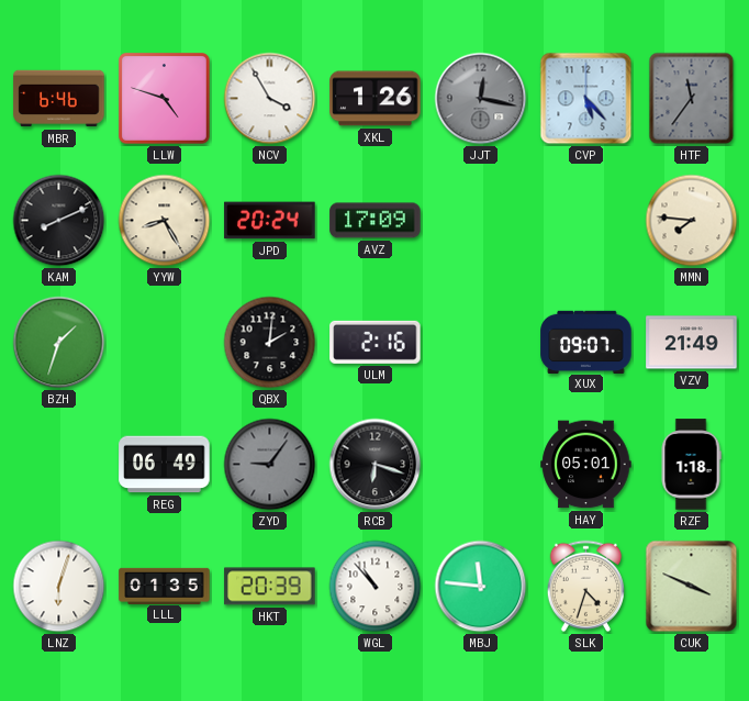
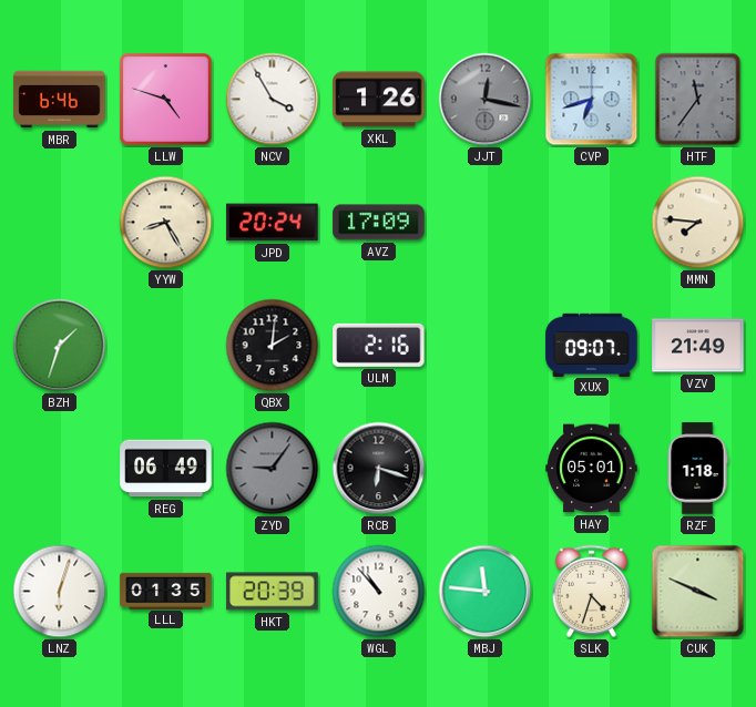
CVP: 5:23 -> 6:42 (592, 100)
KAM: 8:11 -> none (59, 221)
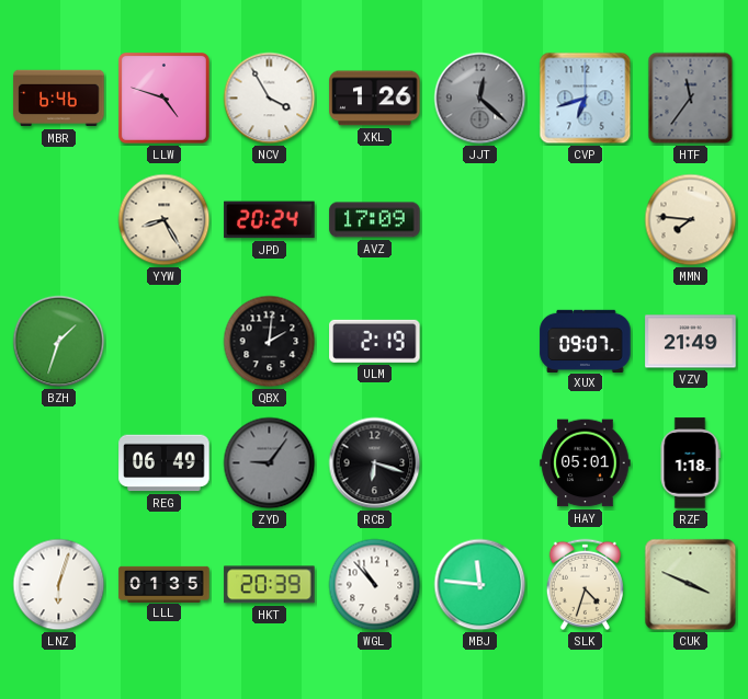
JJT: 12:17 -> 12:22 (480, 99)
ULM: 2:16 -> 2:19 (375, 341)
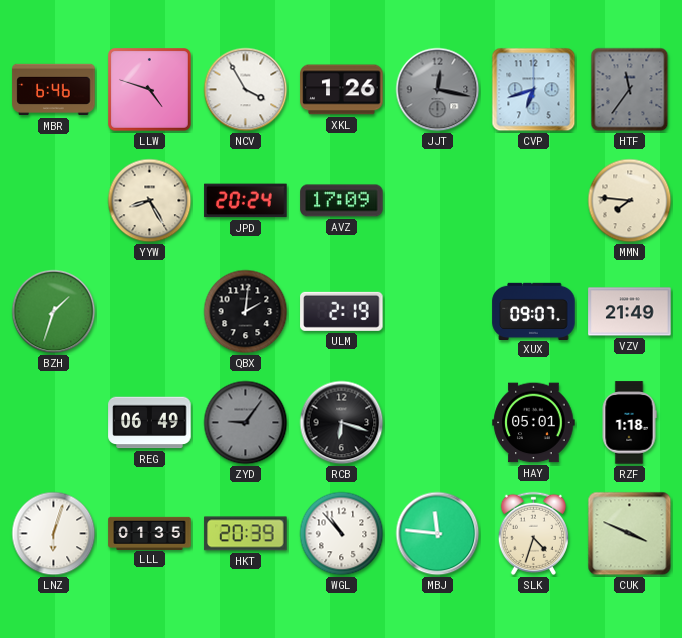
JJT: 12:22 -> 12:17 (438, 90)
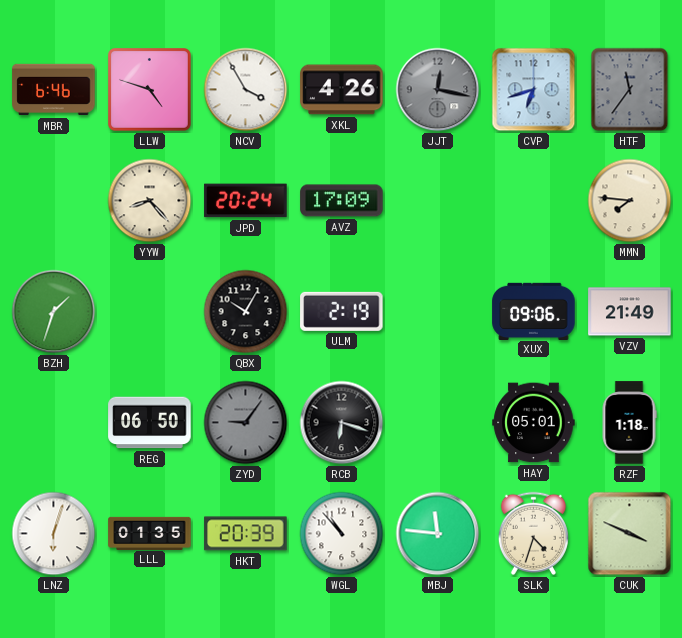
XKL: 1:26 -> 4:26 (342, 90)
YYW: 8:25 -> 8:23 (150, 201)
QBX: 2:01 -> 10:05 (246, 312)
XUX: 09:07 -> 09:06 (534, 311)
REG: 06:49 -> 06:50 (150, 423)
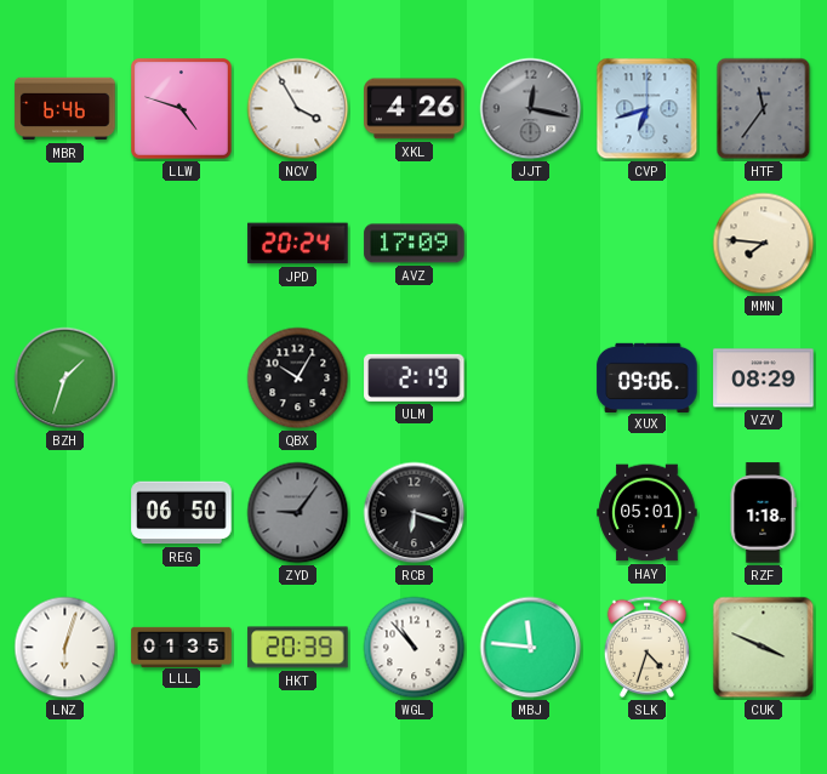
YYW: 8:23 -> none (150, 201)
VZV: 21:49 -> 08:29 (764, 379)
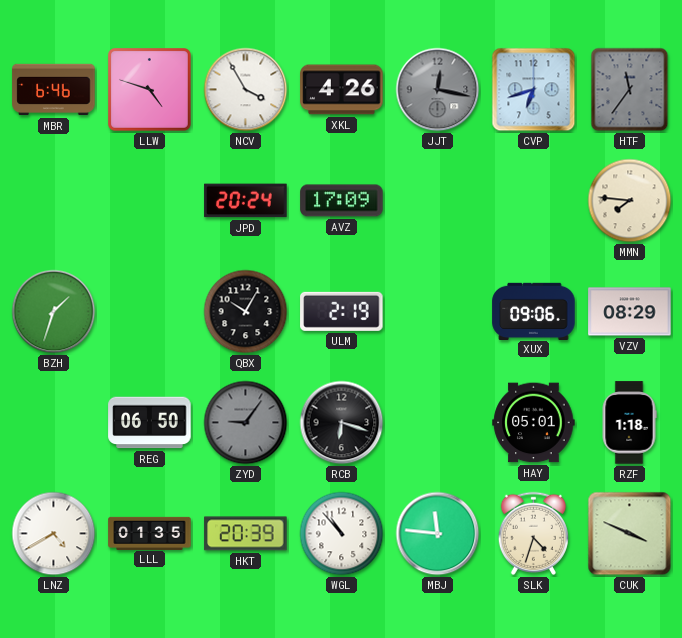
LNZ: 6:03 -> 4:40 (54, 534)
